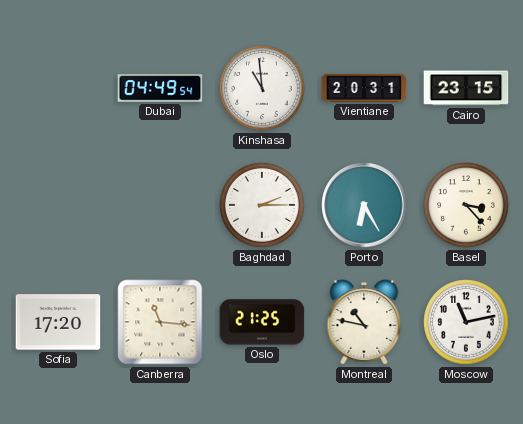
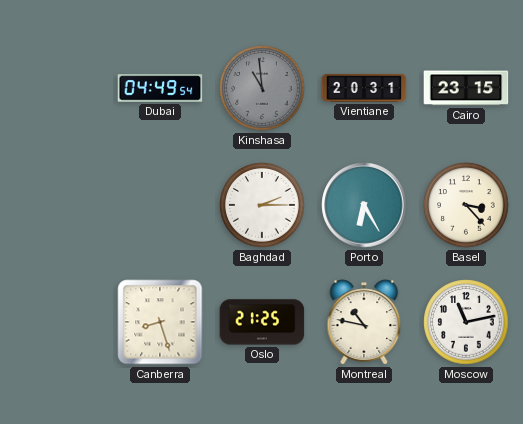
Kinshasa dial: white -> grey (262, 88)
Sofia: 17:20 -> none (58, 322)
Canberra: 11:16 -> 8:27 (160, 322)
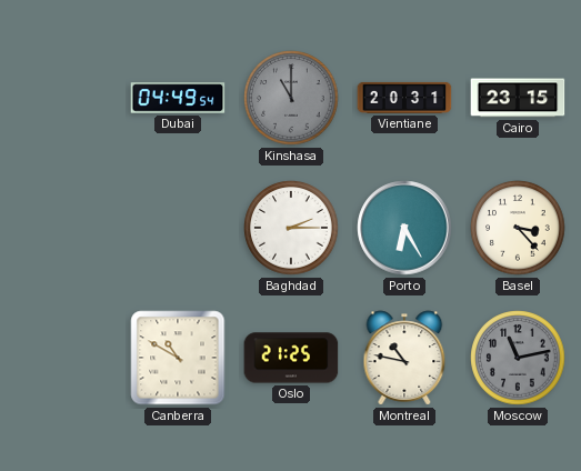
Kinshasa: 10:59 -> 11:00 (291, 98)
Canberra: 8:27 -> 10:50 (178, 358)
Moscow dial: white -> grey (518, 358)
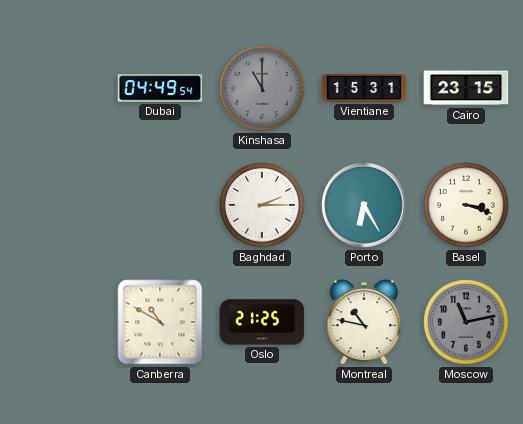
Vientiane: 20:31 -> 15:31 (364, 88)
Basel: 3:23 -> 3:18 (466, 205)
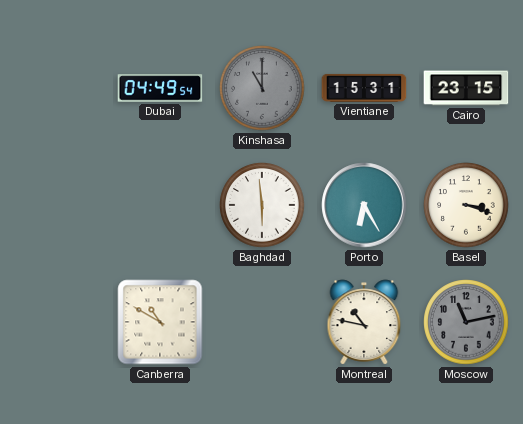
Baghdad: 2:15 -> 5:59 (262, 205)
Oslo: 21:25 -> none (262, 322)
